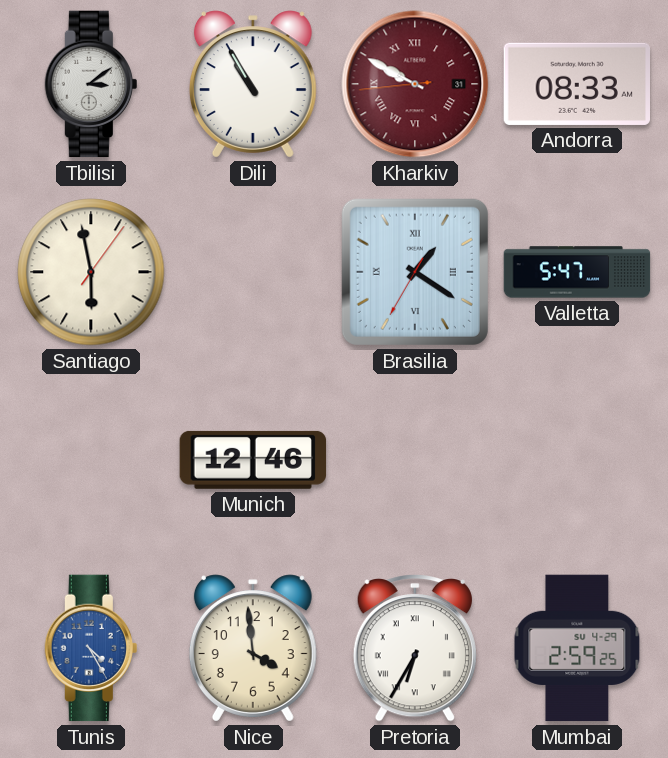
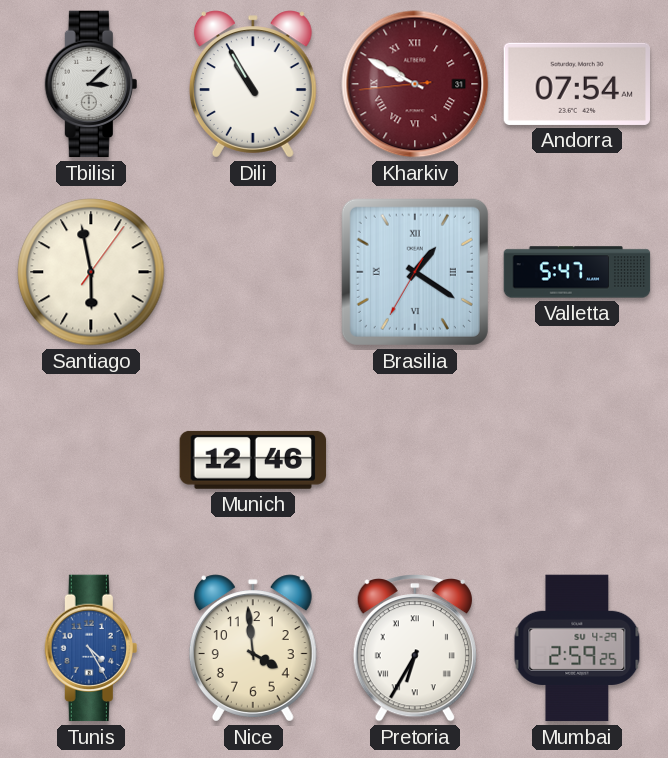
Tbilisi: 3:09 -> 3:08 (91, 84)
Andorra: 08:33 -> 07:54 (576, 84)
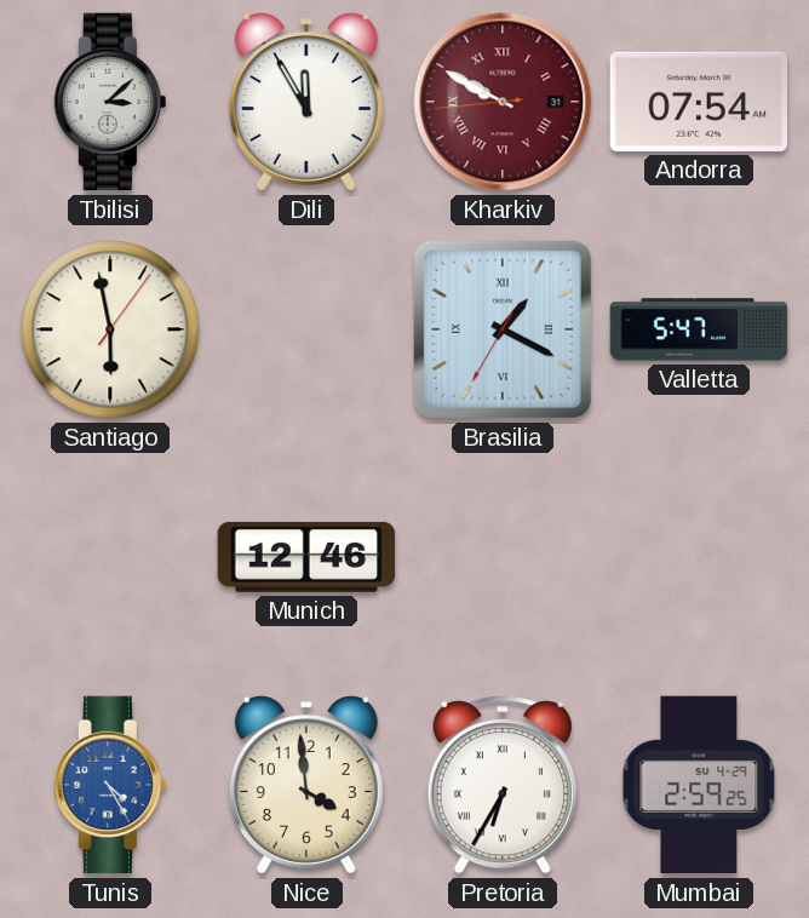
Dili: 10:55 -> 11:55 (306, 102)
Brasilia: 1:20 -> 1:19 (503, 329)
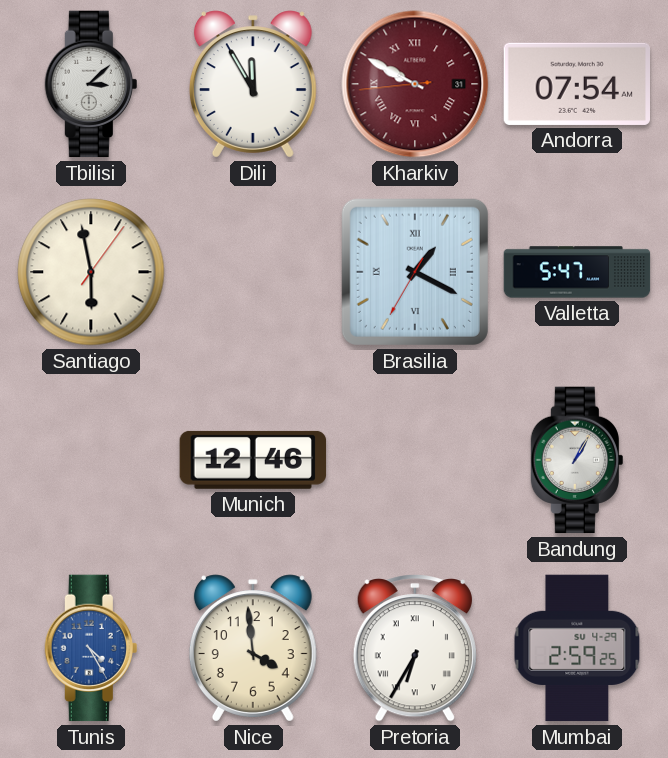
Bandung: none -> 1:05 (577, 460)
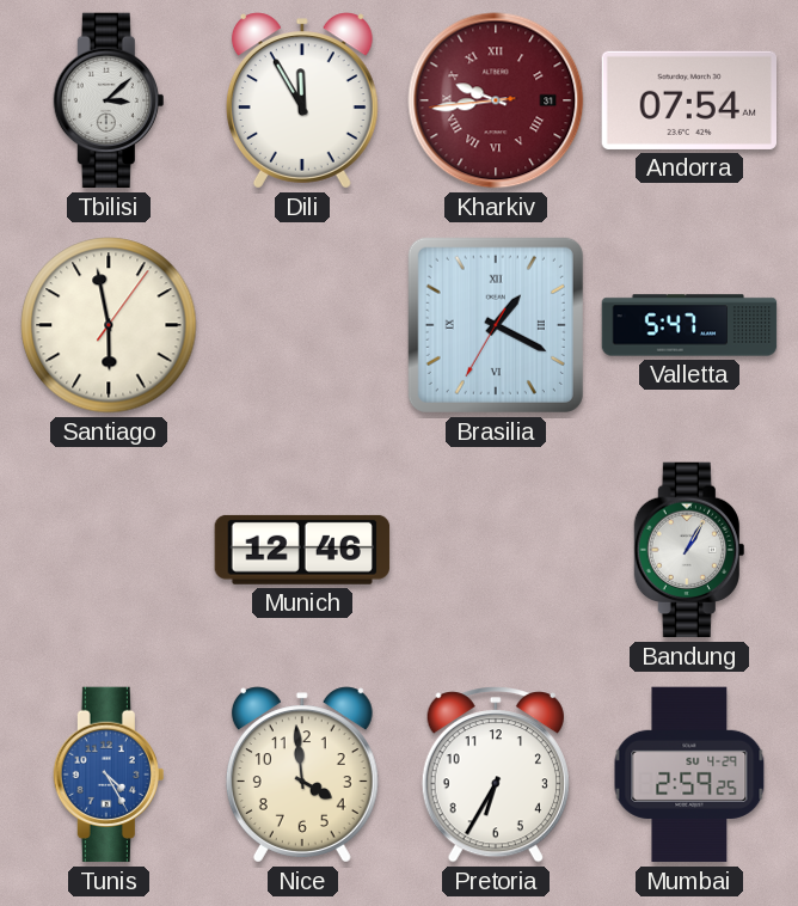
Kharkiv: 9:49 -> 9:43 (496, 100)
Pretoria numerals: Roman -> Arabic (496, 775)
